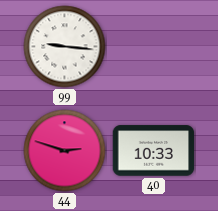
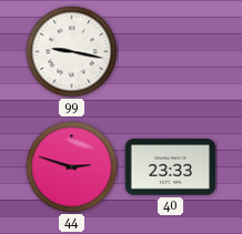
99: 9:16 -> 9:17 (72, 52)
40: 10:33 -> 23:33 (171, 167)
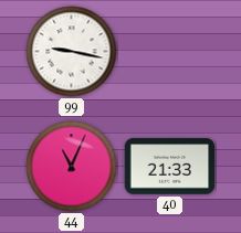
44: 2:48 -> 11:04 (72, 167)
40: 23:33 -> 21:33 (170, 167)
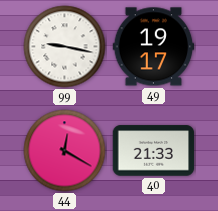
49: none -> 19:17 (154, 47)
44: 11:04 -> 12:20 (65, 151)
